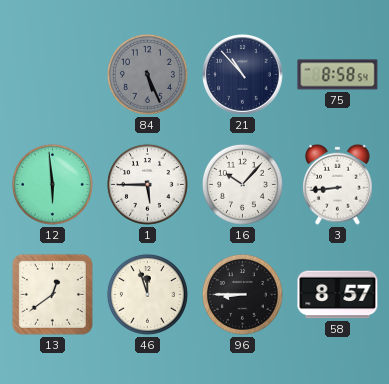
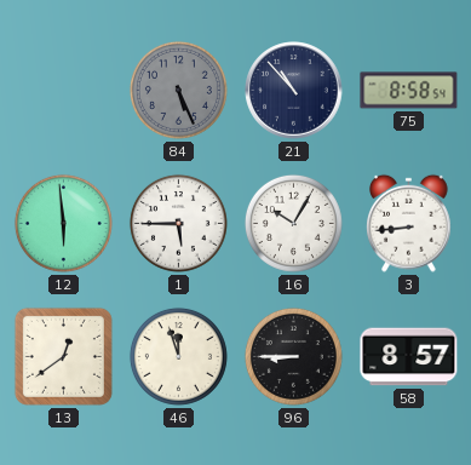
16: 10:07 -> 10:05 (293, 223)
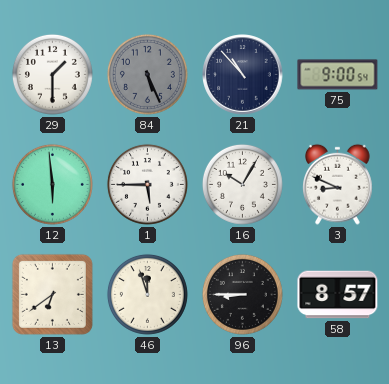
29: none -> 1:30 (52, 74)
75: 8:58 -> 9:00 (338, 75)
3: 8:44 -> 8:49 (338, 184)
13: 12:39 -> 6:39 (52, 294)
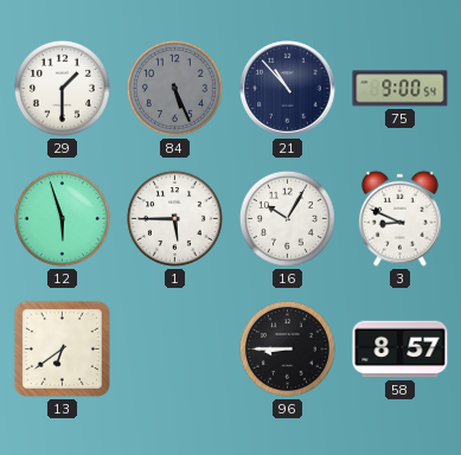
12: 5:59 -> 5:57 (62, 218)
46: 11:57 -> none (147, 294)
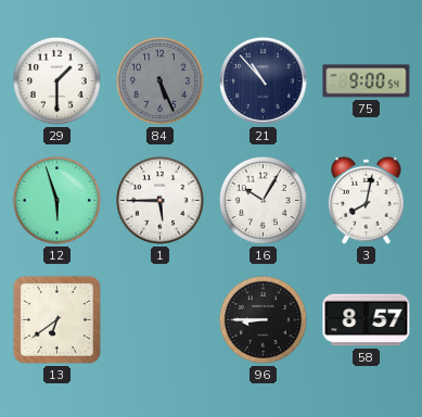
3: 8:49 -> 8:02 (367, 200)
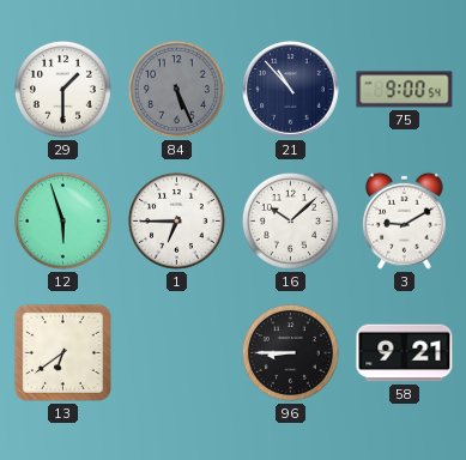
1: 5:45 -> 6:45 (176, 220)
16: 10:05 -> 10:08 (290, 220)
3: 8:02 -> 9:10 (405, 220)
58: 8:57 -> 9:21 (405, 353)
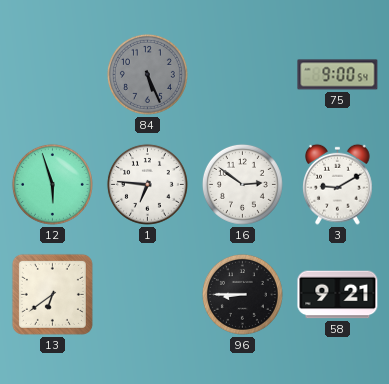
29: 1:30 -> none (62, 89)
21: 10:53 -> none (291, 90)
1: 6:45 -> 6:46 (147, 184)
16: 10:08 -> 2:51 (242, 184)
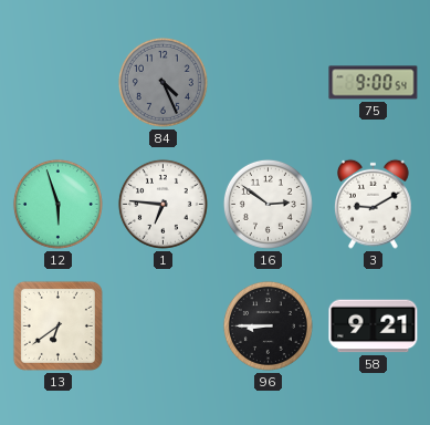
84: 5:26 -> 4:26 (162, 82)
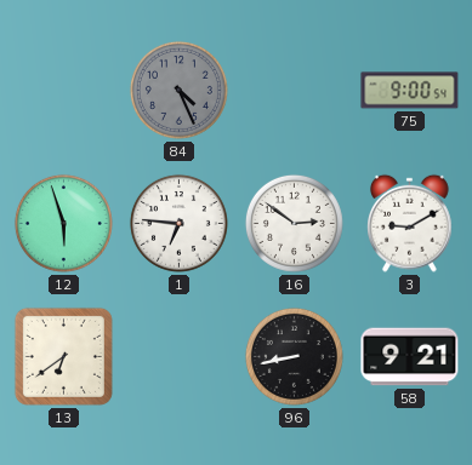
96: 8:45 -> 8:43 (294, 356)
